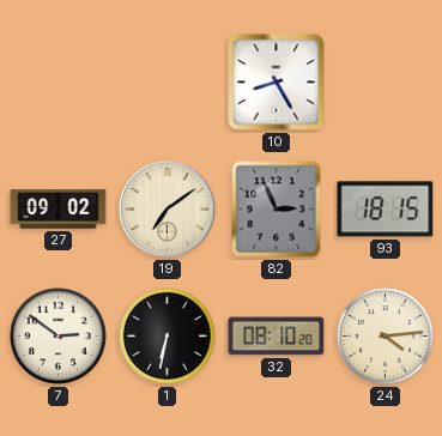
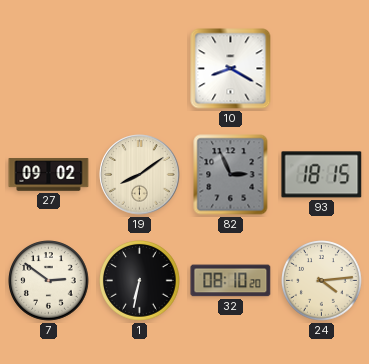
10: 8:25 -> 8:20 (231, 69)
19: 7:09 -> 8:09 (140, 175)
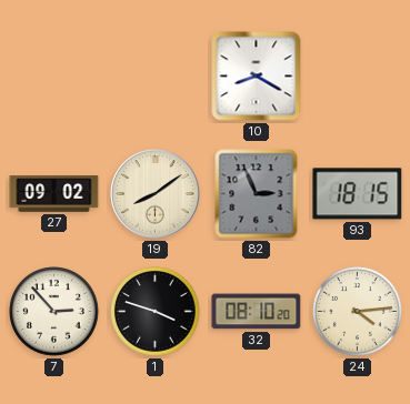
7: 2:51 -> 2:53 (54, 312)
1: 6:32 -> 3:48 (156, 312)
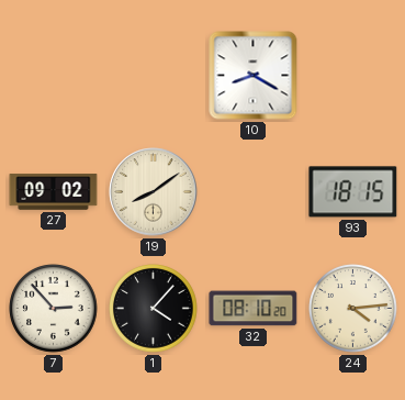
82: 2:56 -> none (257, 194)
1: 3:48 -> 4:07 (154, 309)
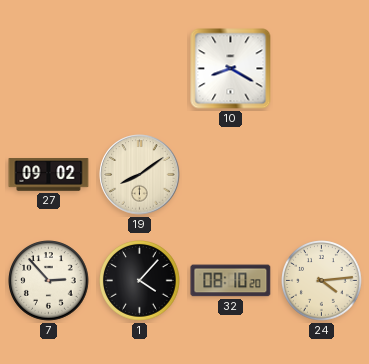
93: 18:15 -> none (353, 192)
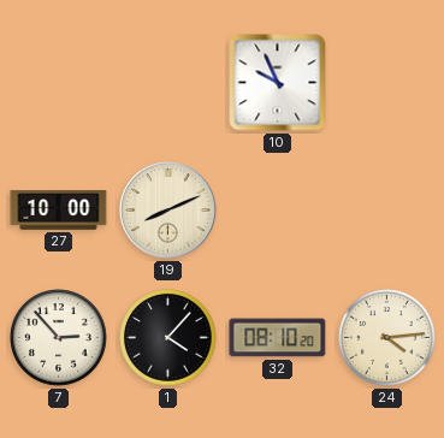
10: 8:20 -> 9:56 (278, 83)
27: 09:02 -> 10:00 (59, 211)
19: 8:09 -> 8:11 (168, 211)
